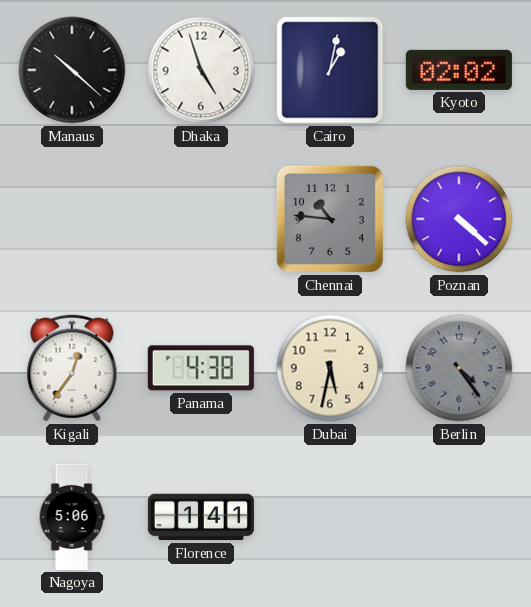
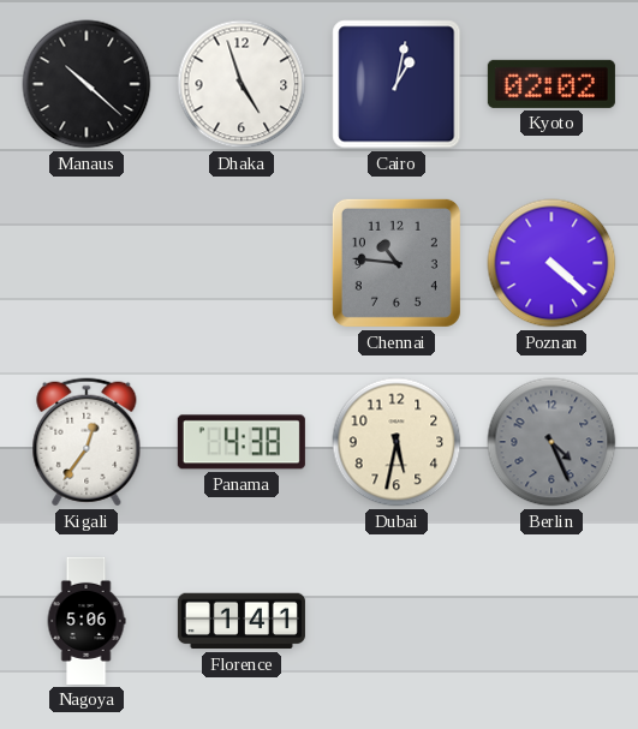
Berlin: 4:24 -> 4:26 (551, 442)
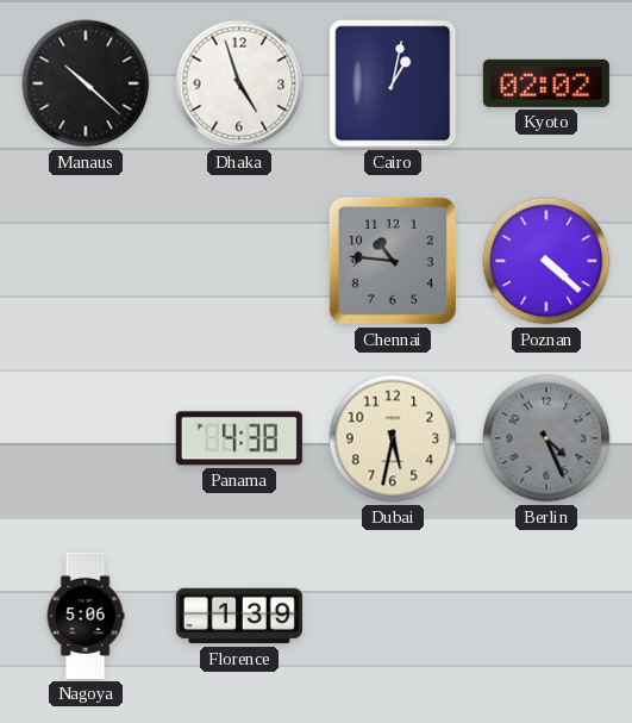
Kigali: 12:36 -> none (87, 442)
Florence: 1:41 -> 1:39 (239, 616)
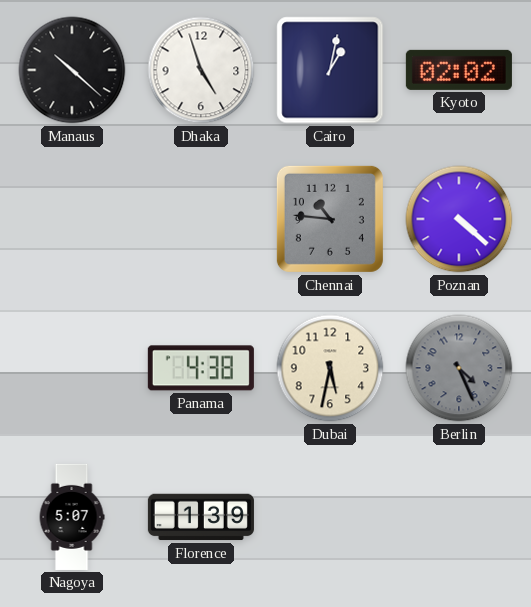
Nagoya: 5:06 -> 5:07 (72, 517)
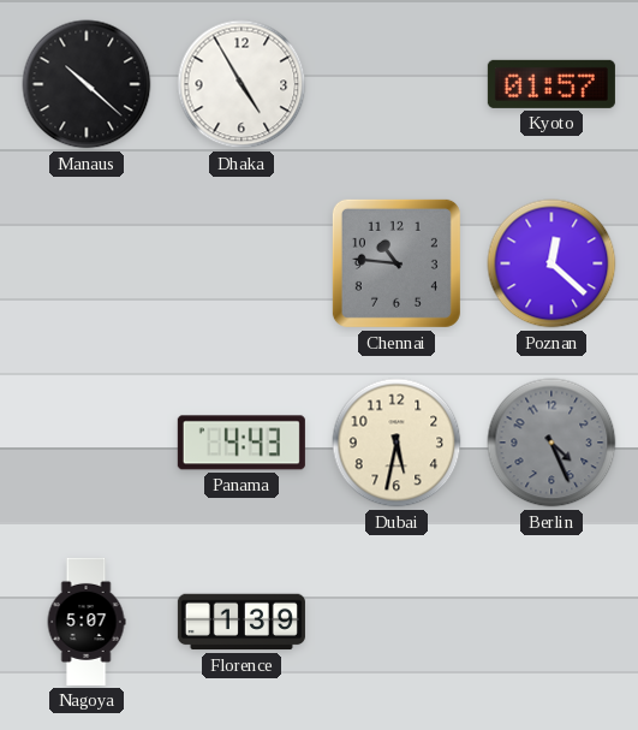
Dhaka: 4:57 -> 4:55 (242, 84)
Cairo: 1:02 -> none (330, 70)
Kyoto: 02:02 -> 01:57 (551, 84)
Poznan: 4:22 -> 12:22 (551, 263)
Panama: 4:38 -> 4:43 (242, 443)
